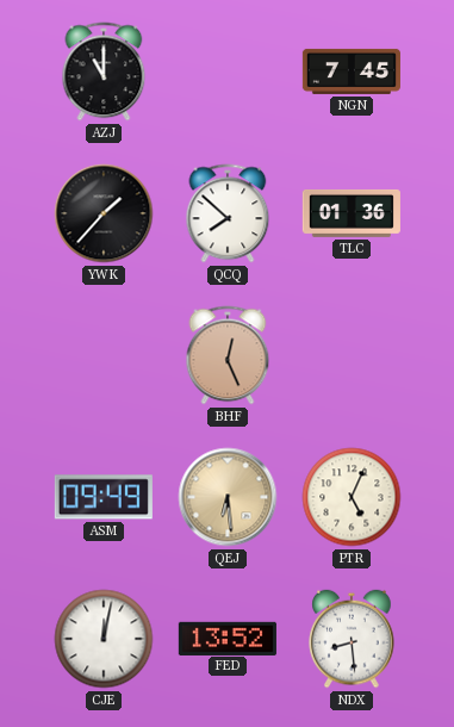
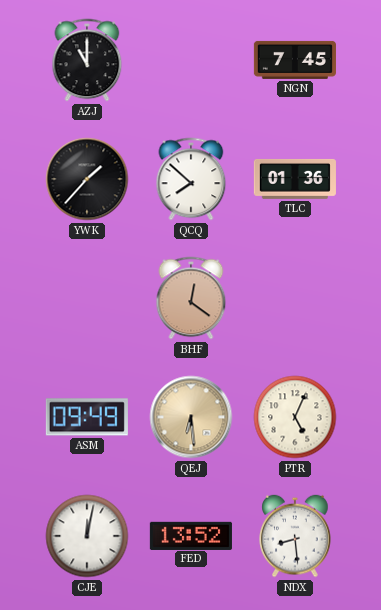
BHF: 12:26 -> 12:21 (191, 298)
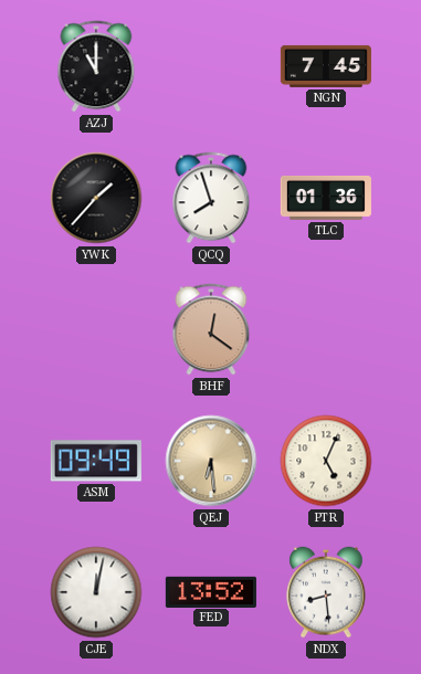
QCQ: 7:52 -> 7:57 (211, 198)
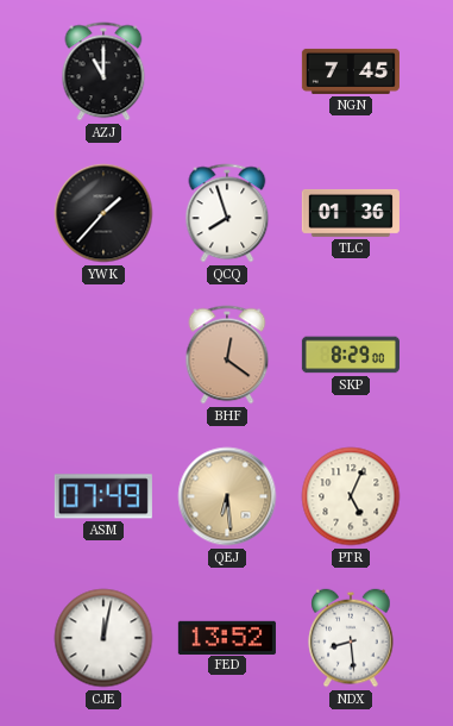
SKP: none -> 8:29 (351, 355)
ASM: 09:49 -> 07:49 (103, 496)
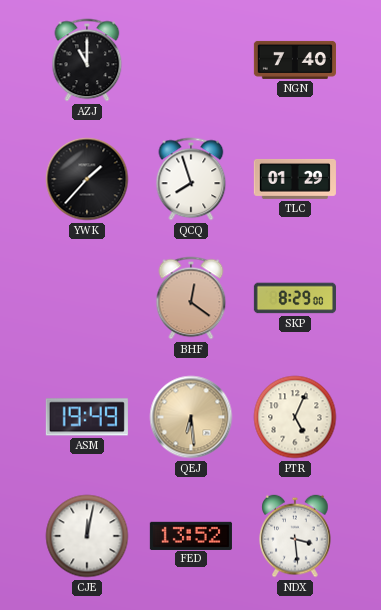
NGN: 7:45 -> 7:40 (295, 60)
TLC: 01:36 -> 01:29 (295, 179)
ASM: 07:49 -> 19:49 (87, 417)
NDX: 8:29 -> 3:29 (295, 536)
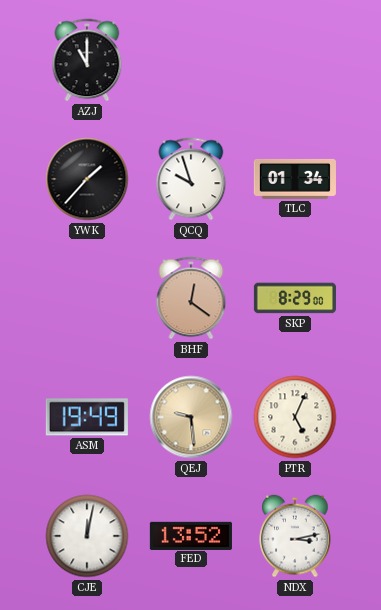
NGN: 7:40 -> none (295, 60)
QCQ: 7:57 -> 9:57 (191, 179)
TLC: 01:29 -> 01:34 (295, 179)
QEJ: 6:29 -> 9:29 (191, 417)
NDX: 3:29 -> 3:13 (295, 536)
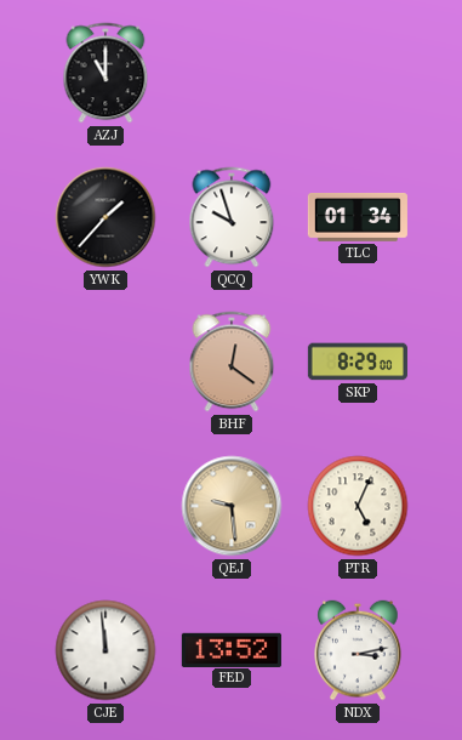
ASM: 19:49 -> none (87, 417)
CJE: 12:02 -> 11:59 (105, 650)
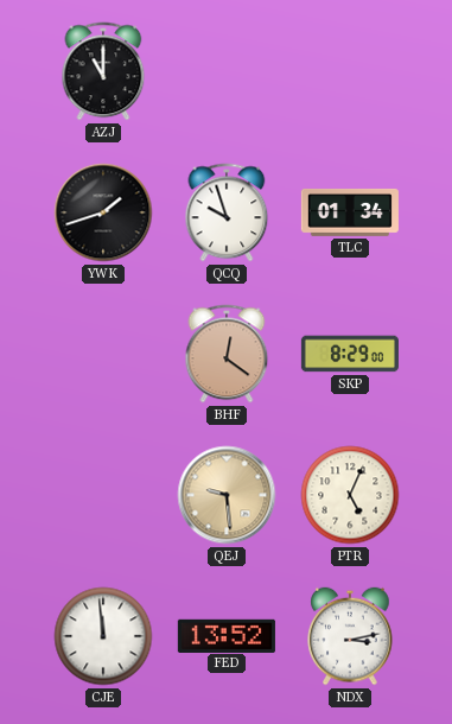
YWK: 1:37 -> 1:42 (103, 212)
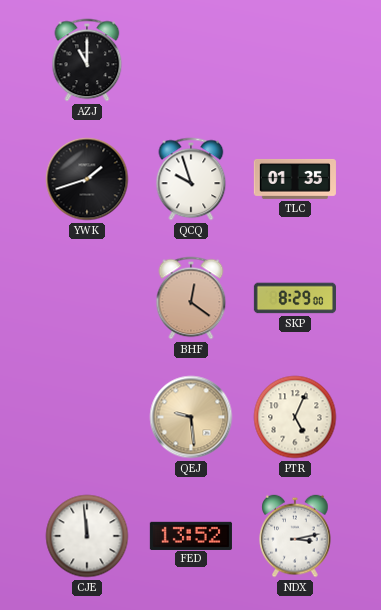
TLC: 01:34 -> 01:35 (295, 179)
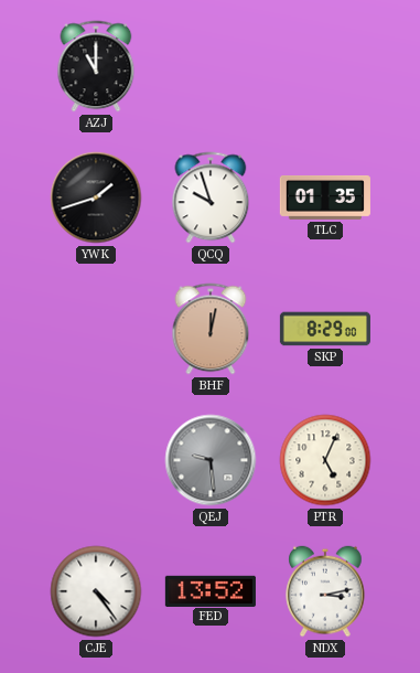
BHF: 12:21 -> 12:02 (211, 329)
QEJ dial: champagne -> grey (211, 460)
CJE: 11:59 -> 4:24 (96, 591)
